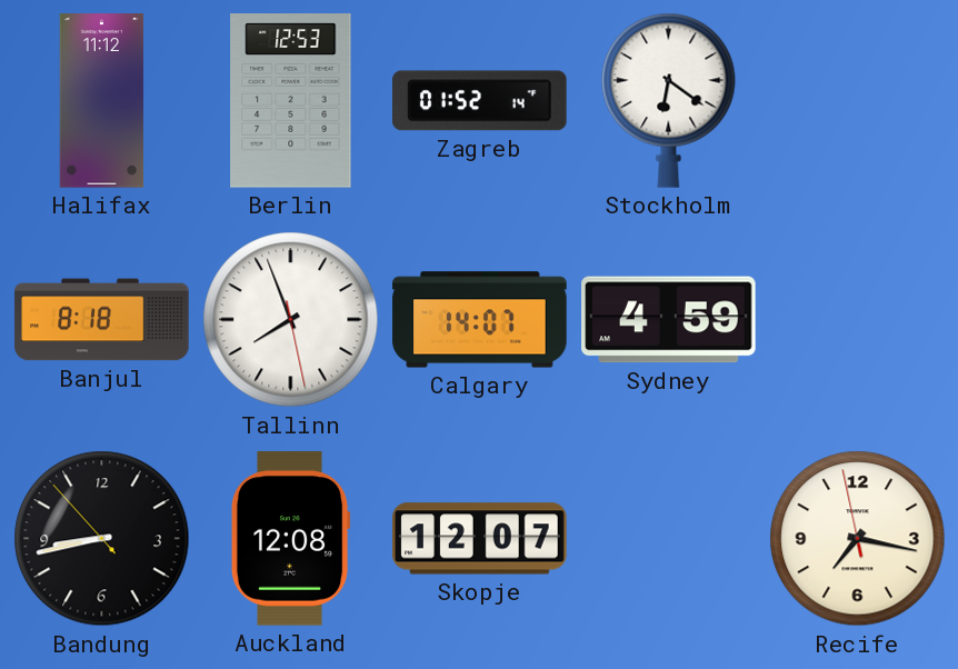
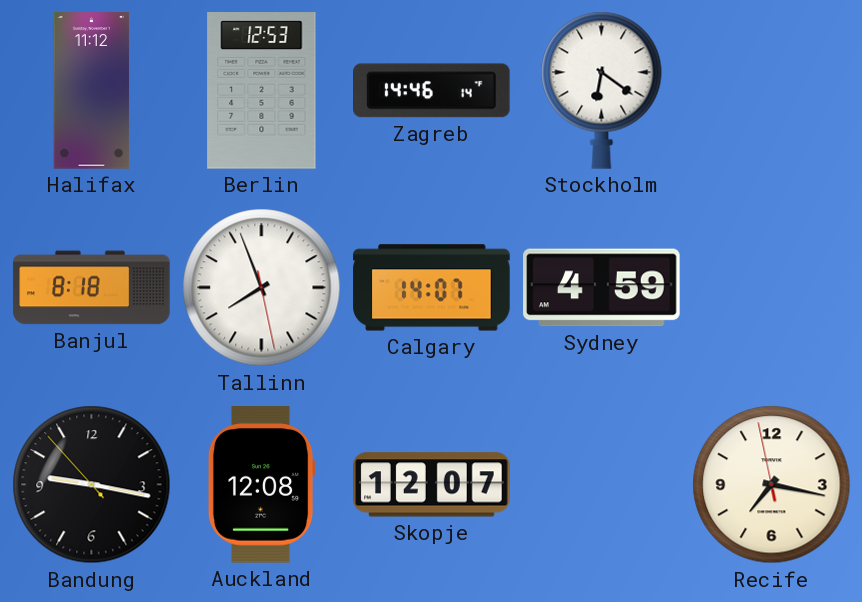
Zagreb: 01:52 -> 14:46 (432, 91)
Bandung: 8:42 -> 9:16 (92, 485)
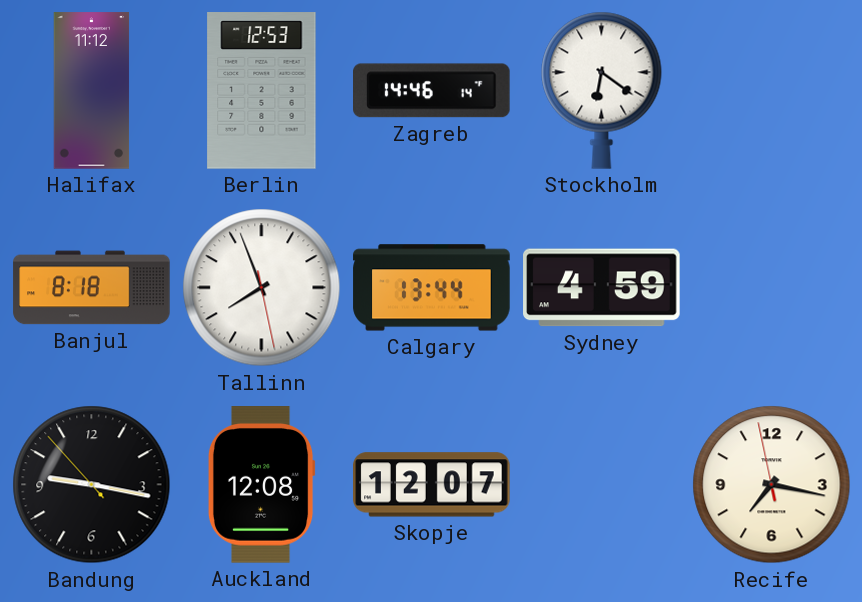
Calgary: 14:07 -> 13:44 (432, 288)
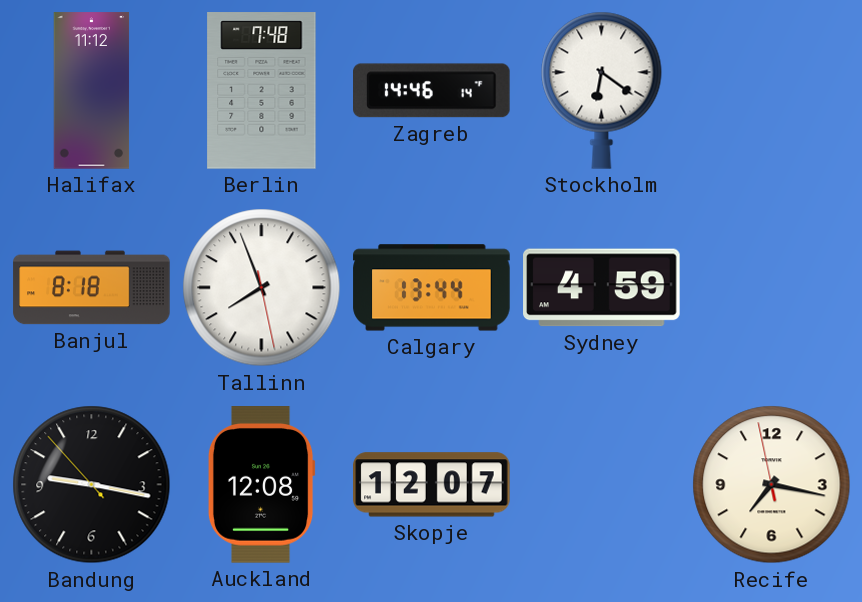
Berlin: 12:53 -> 7:48 (262, 91)
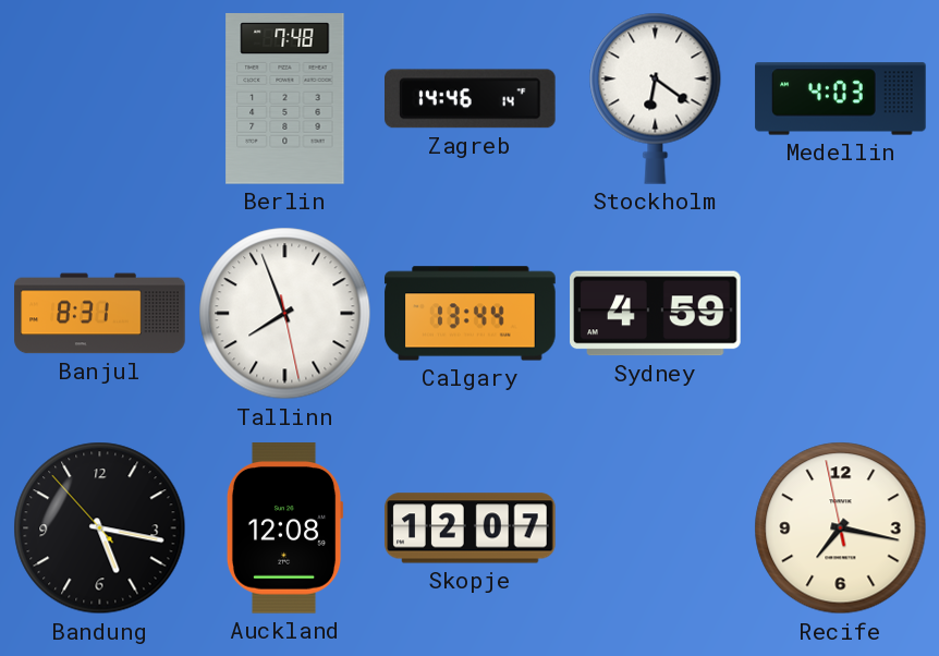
Halifax: 11:12 -> none (92, 91)
Medellin: none -> 4:03 (841, 99)
Banjul: 8:18 -> 8:31 (100, 314)
Bandung: 9:16 -> 5:16 (100, 529)
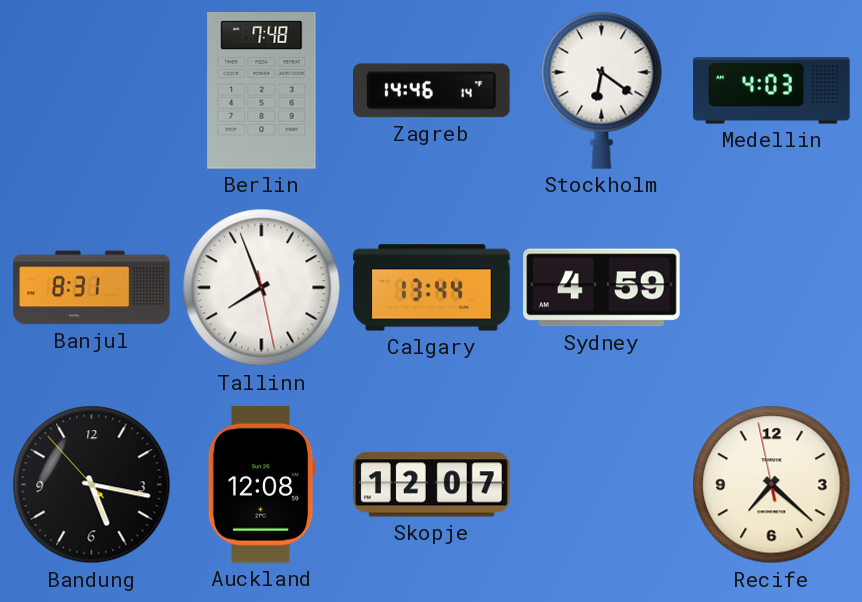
Recife: 7:16 -> 7:21 (772, 485)
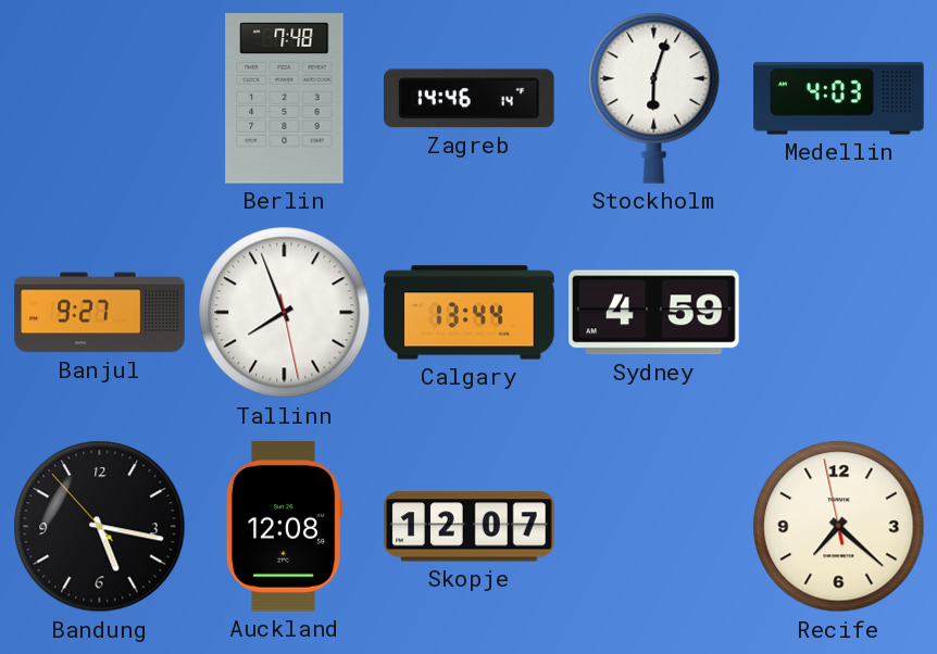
Stockholm: 6:21 -> 6:03 (654, 98)
Banjul: 8:31 -> 9:27 (100, 313)
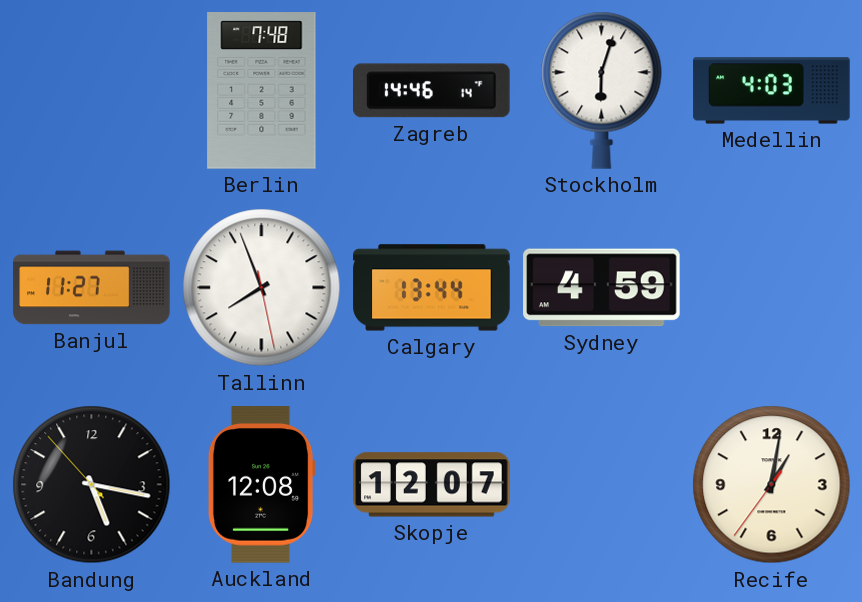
Banjul: 9:27 -> 11:27 (92, 288)
Recife: 7:21 -> 1:01 (772, 485)
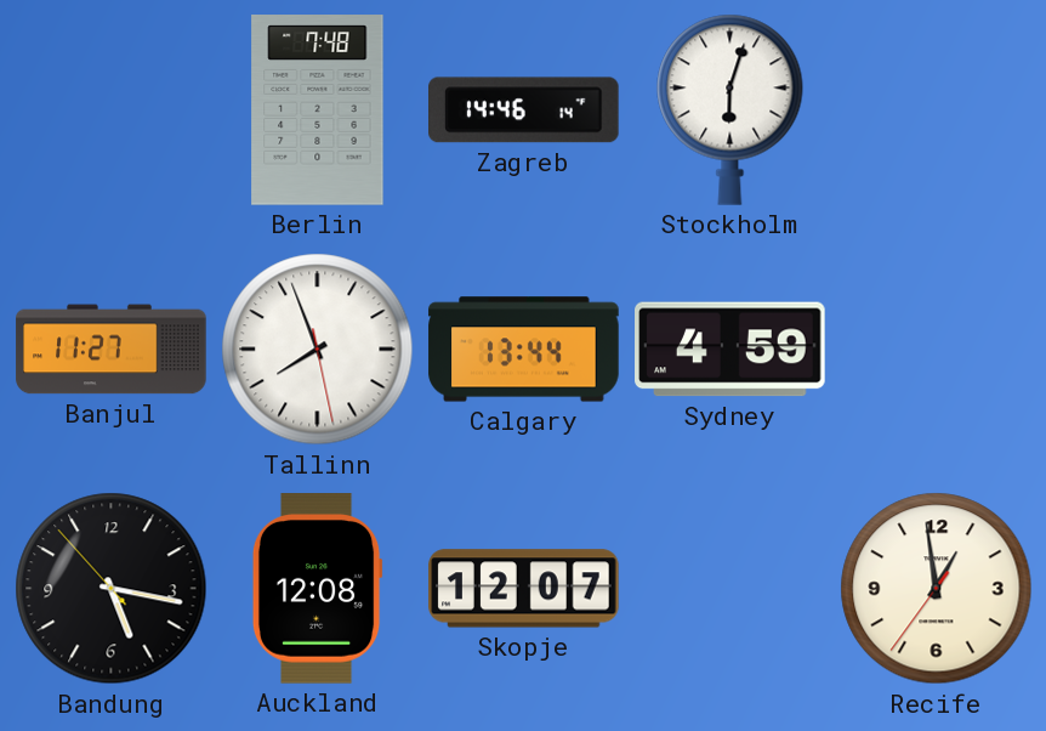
Medellin: 4:03 -> none (772, 91)
Recife: 1:01 -> 12:58 (937, 589)
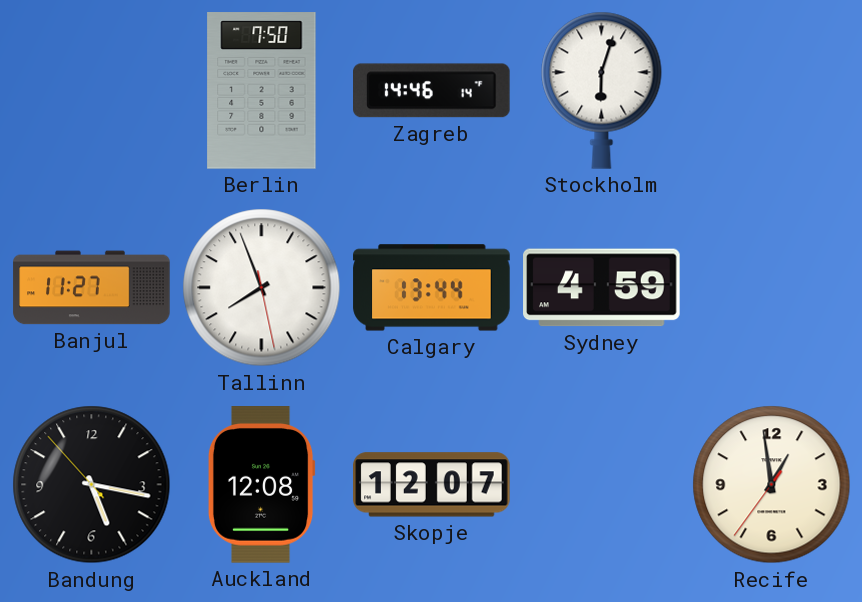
Berlin: 7:48 -> 7:50 (262, 91)
